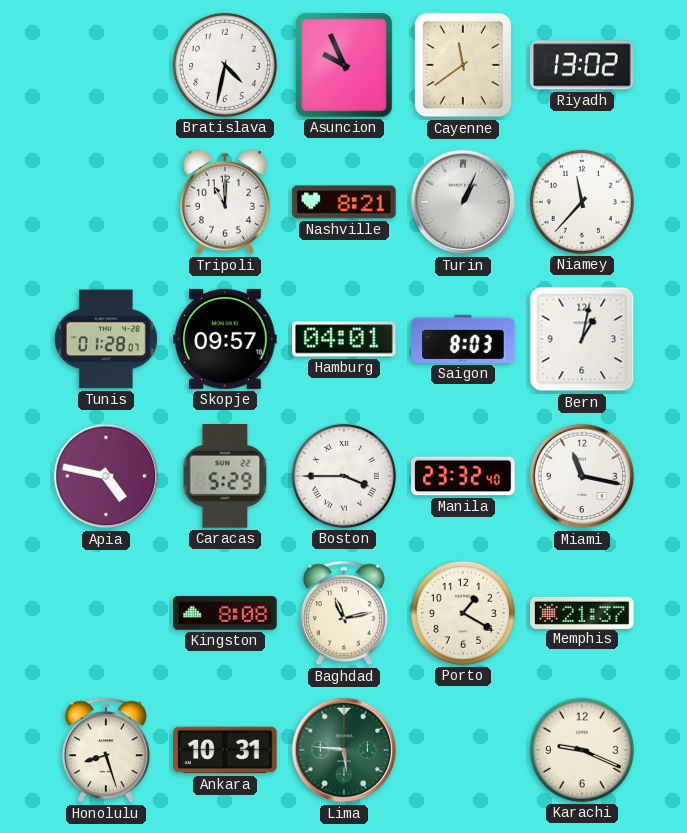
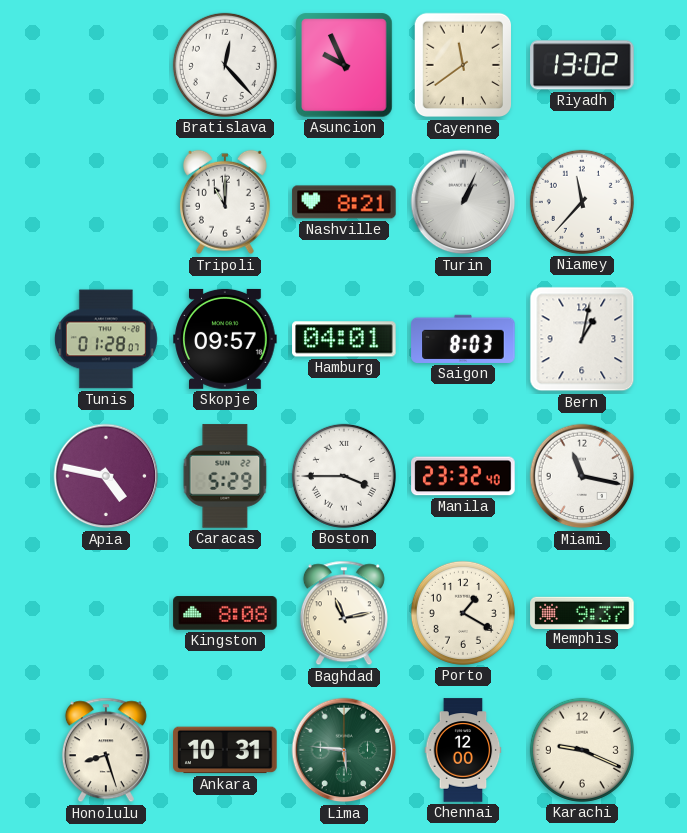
Bratislava: 4:32 -> 12:23 (225, 65)
Memphis: 21:37 -> 9:37 (582, 612)
Chennai: none -> 12:00 (463, 750)
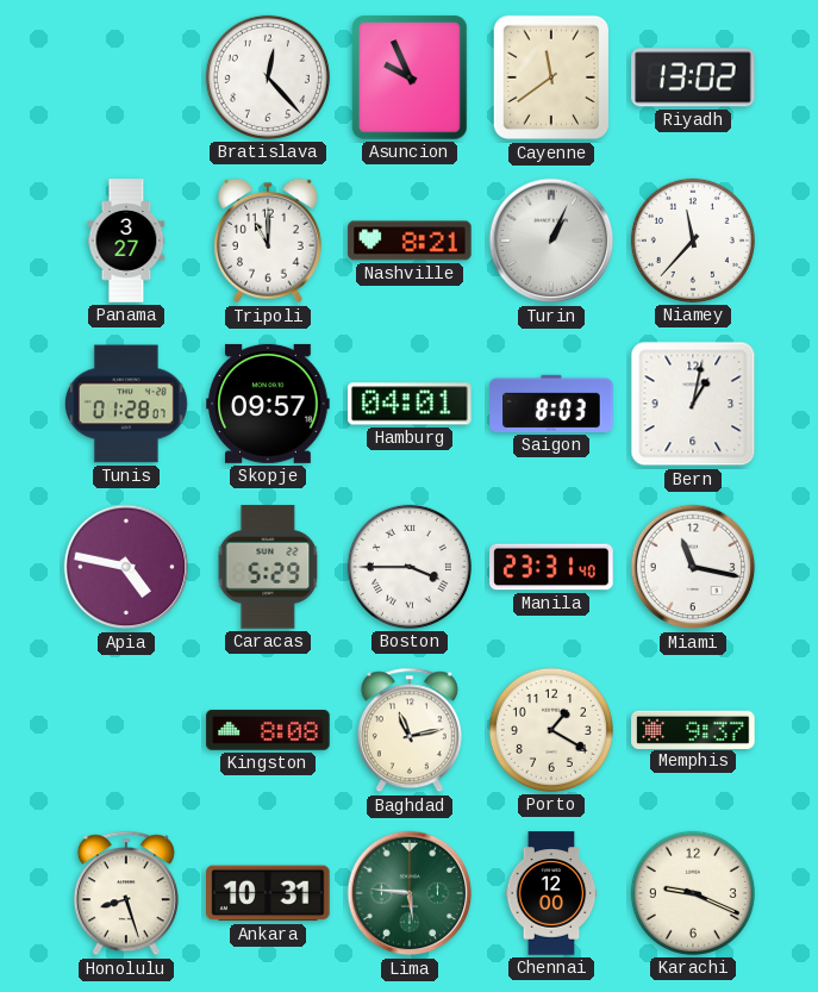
Panama: none -> 3:27 (126, 241)
Manila: 23:32 -> 23:31 (551, 567)
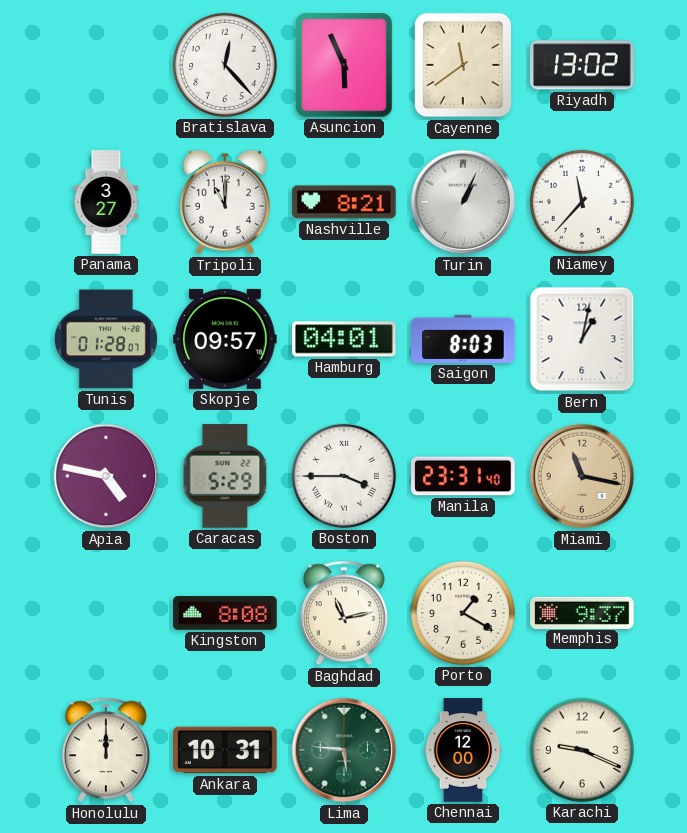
Asuncion: 9:56 -> 5:56 (344, 65)
Miami dial: white -> champagne (582, 476)
Honolulu: 8:27 -> 12:00 (106, 750)
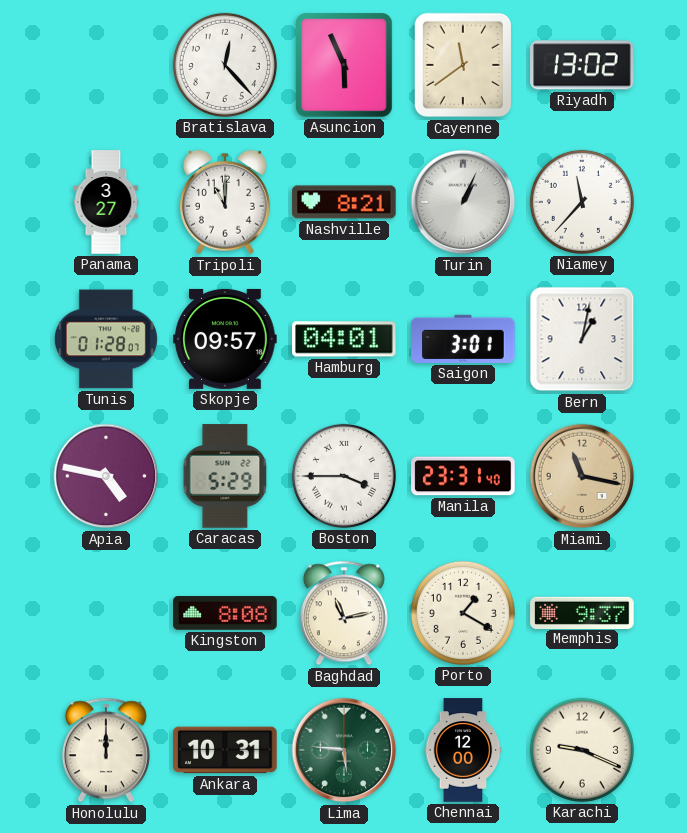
Saigon: 8:03 -> 3:01 (463, 339)
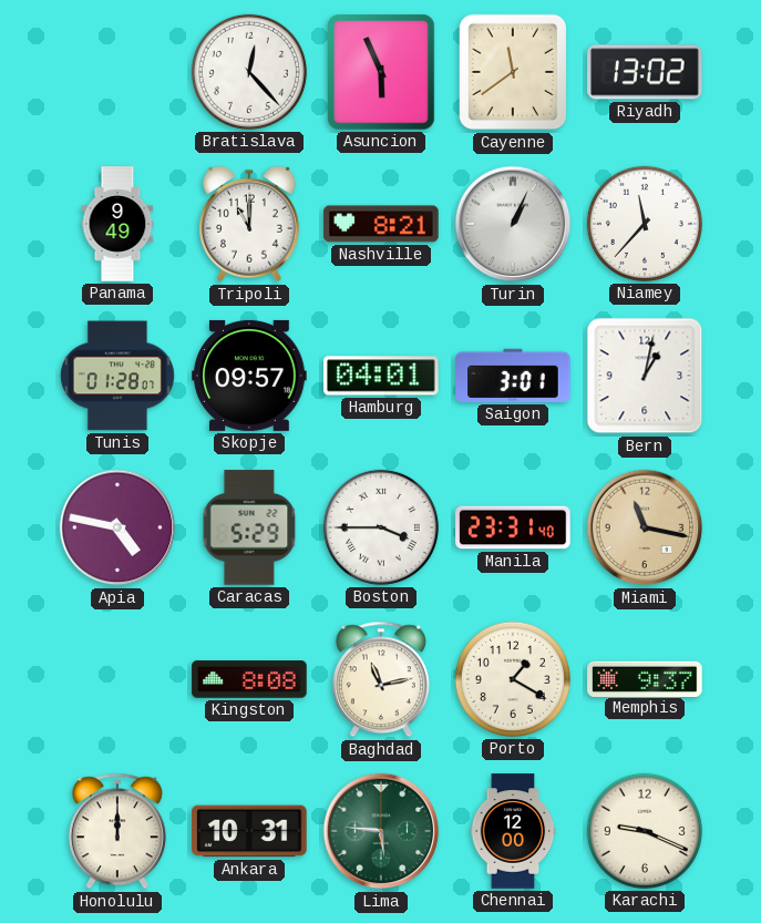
Panama: 3:27 -> 9:49 (117, 224)
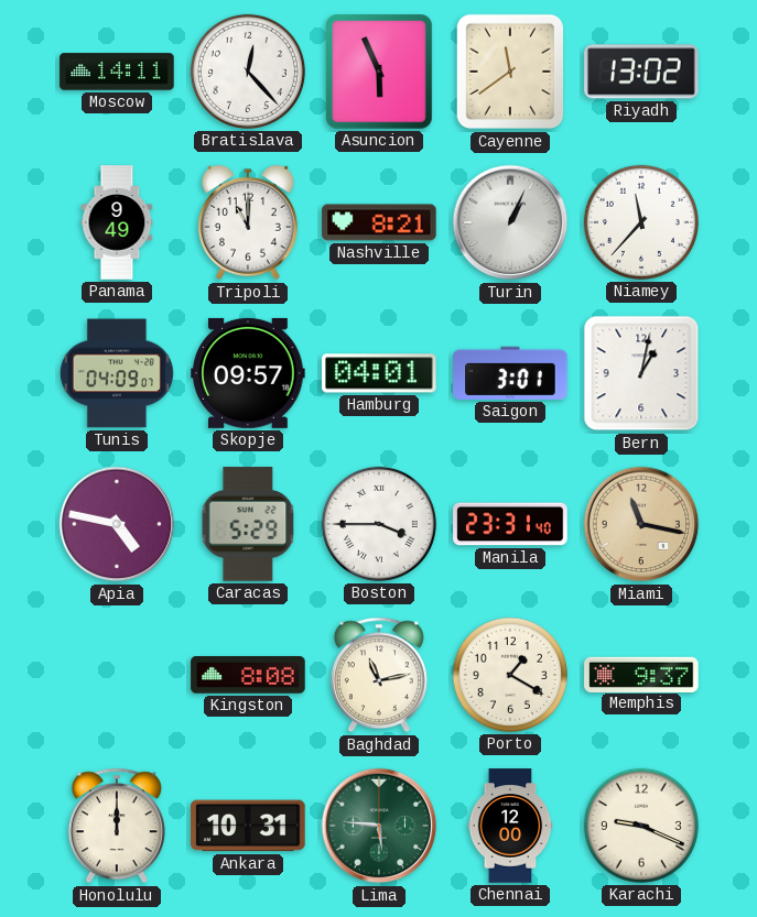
Moscow: none -> 14:11 (117, 72)
Tunis: 01:28 -> 04:09 (117, 373)
